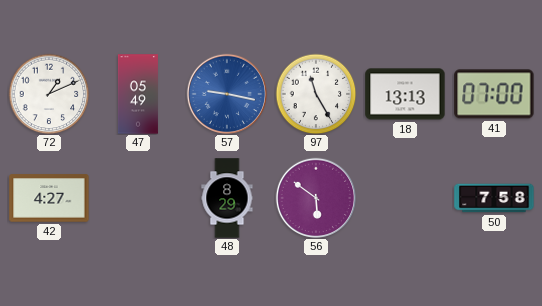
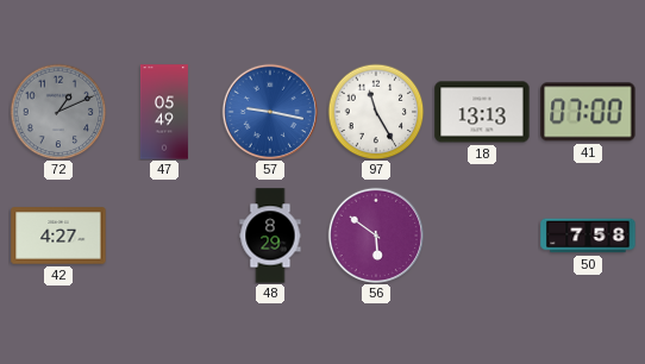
72 dial: white -> grey (58, 112)
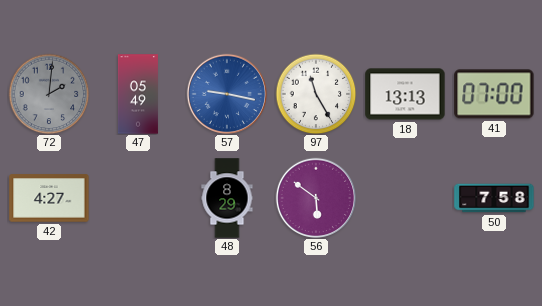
72: 1:11 -> 2:01 (49, 94)
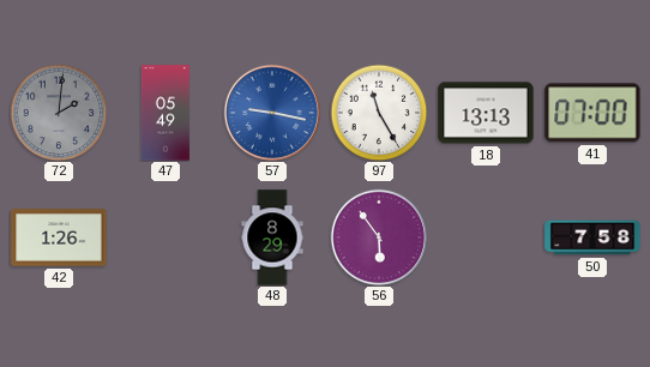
42: 4:27 -> 1:26 (59, 237)
56: 5:51 -> 5:54 (379, 237)
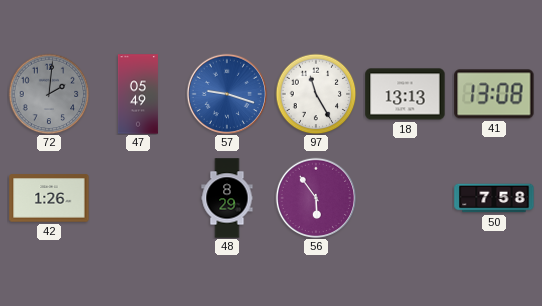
57: 9:17 -> 9:18 (227, 94)
41: 07:00 -> 13:08 (494, 94)
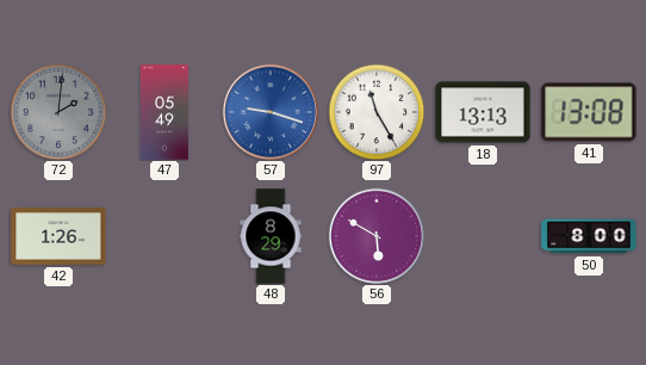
56: 5:54 -> 5:50 (377, 236)
50: 7:58 -> 8:00 (589, 236)
